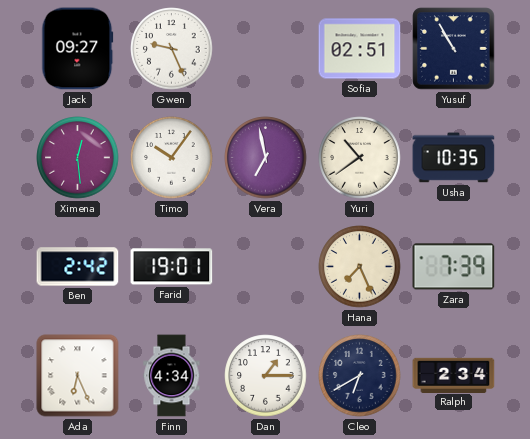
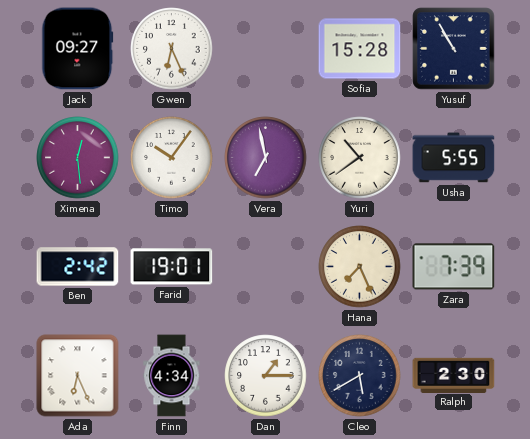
Gwen: 9:26 -> 6:26 (172, 49)
Sofia: 02:51 -> 15:28 (360, 49)
Usha: 10:35 -> 5:55 (454, 158)
Cleo: 6:40 -> 5:40 (360, 376)
Ralph: 2:34 -> 2:30 (454, 375)
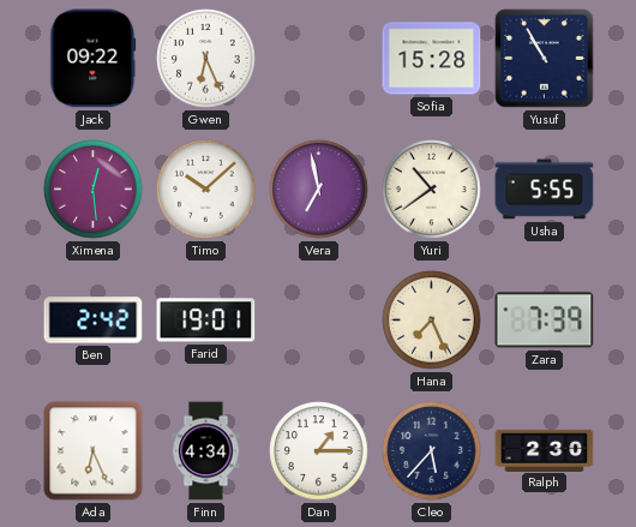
Jack: 09:27 -> 09:22 (94, 59)
Timo: 10:06 -> 10:08 (206, 190)
Cleo: 5:40 -> 5:37 (432, 451)
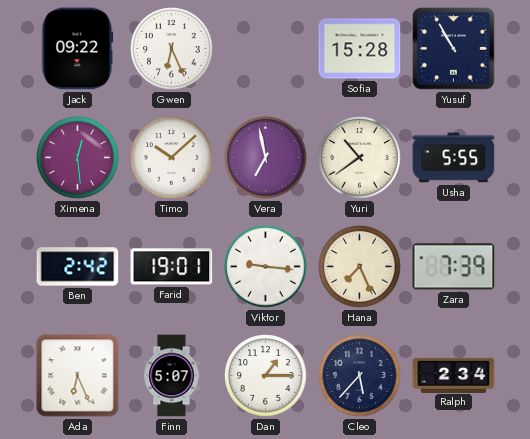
Viktor: none -> 9:16 (266, 267)
Finn: 4:34 -> 5:07 (172, 376)
Ralph: 2:30 -> 2:34 (454, 375)
